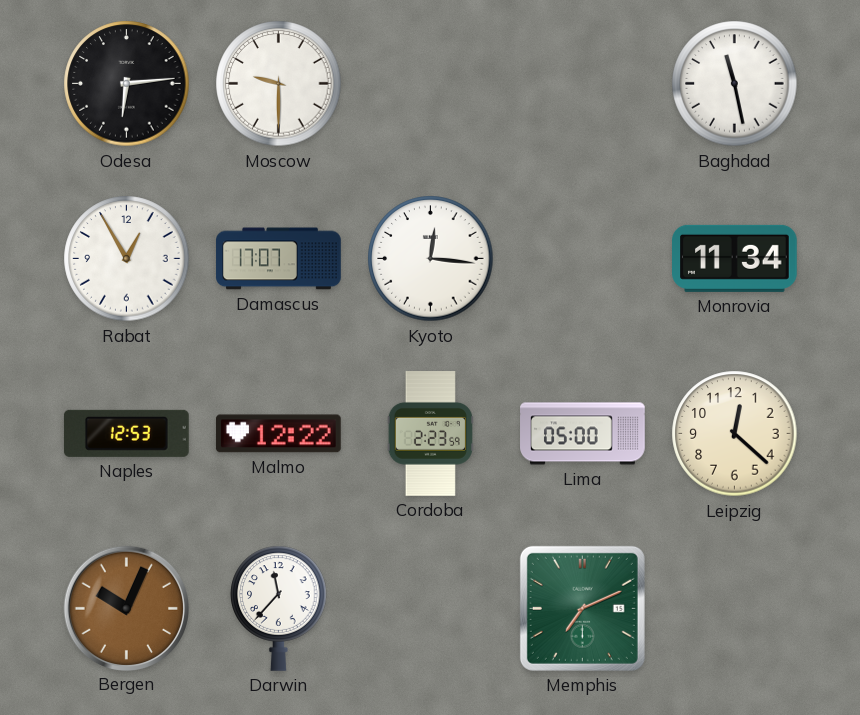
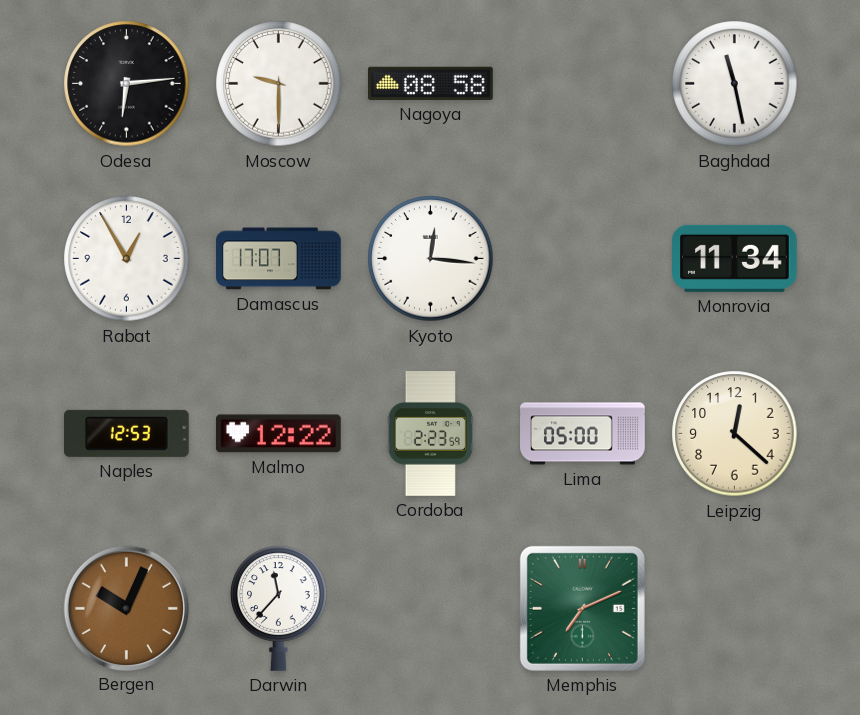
Nagoya: none -> 08:58 (431, 83)
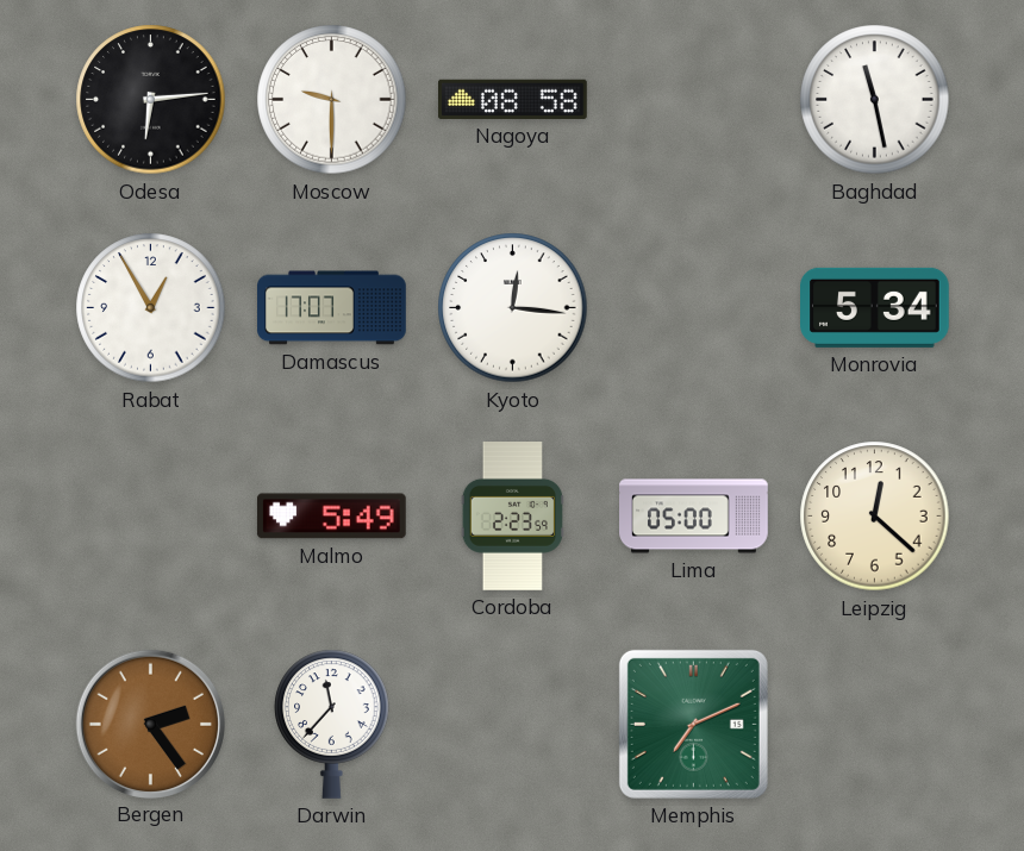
Monrovia: 11:34 -> 5:34 (875, 307)
Naples: 12:53 -> none (126, 433)
Malmo: 12:22 -> 5:49 (331, 517)
Bergen: 10:04 -> 2:24 (150, 724)
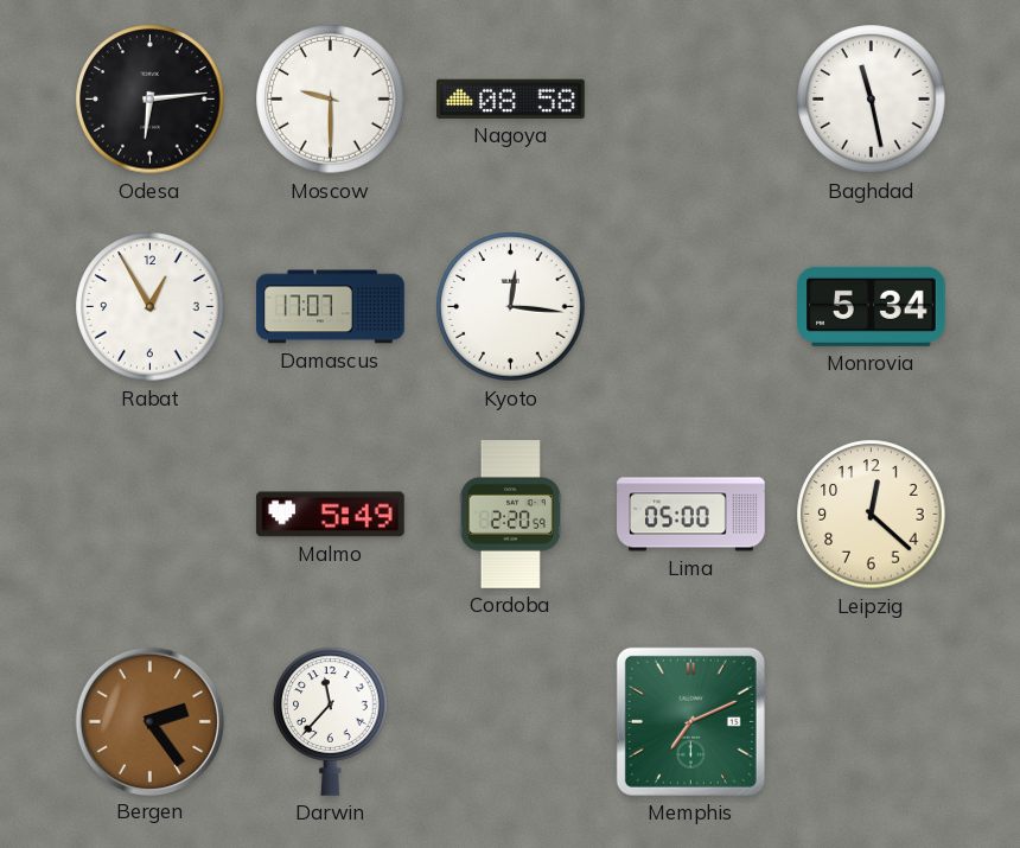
Cordoba: 2:23 -> 2:20 (510, 515)
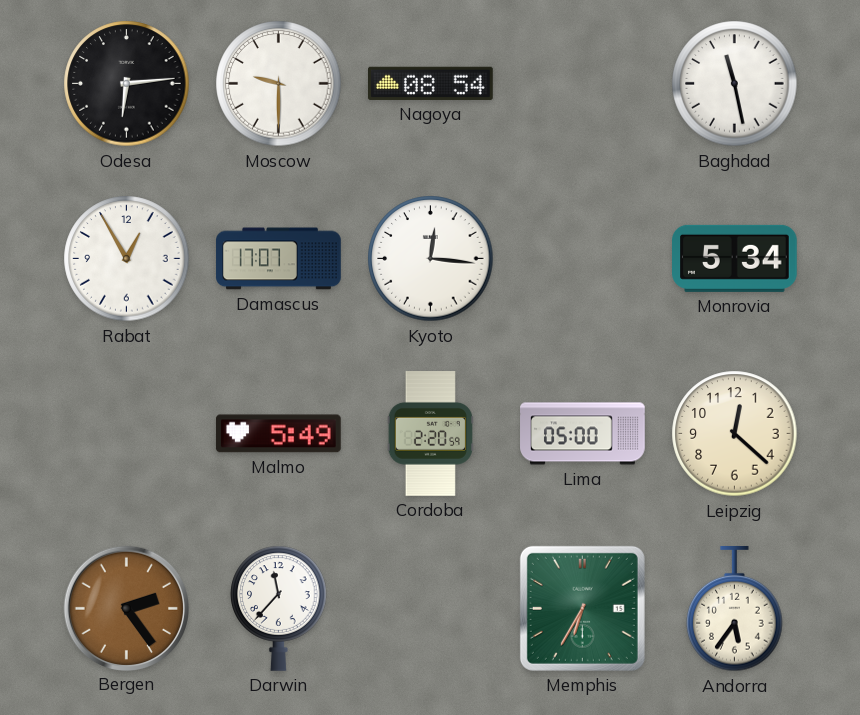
Nagoya: 08:58 -> 08:54 (431, 83)
Memphis: 7:11 -> 6:35 (582, 608)
Andorra: none -> 5:36 (735, 610)
